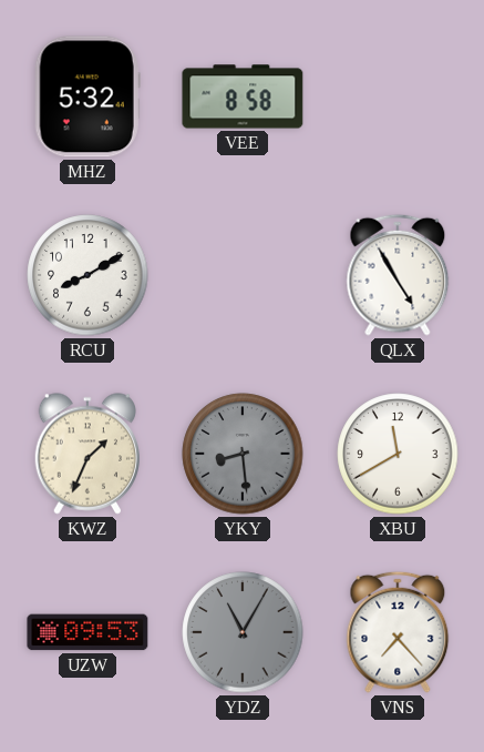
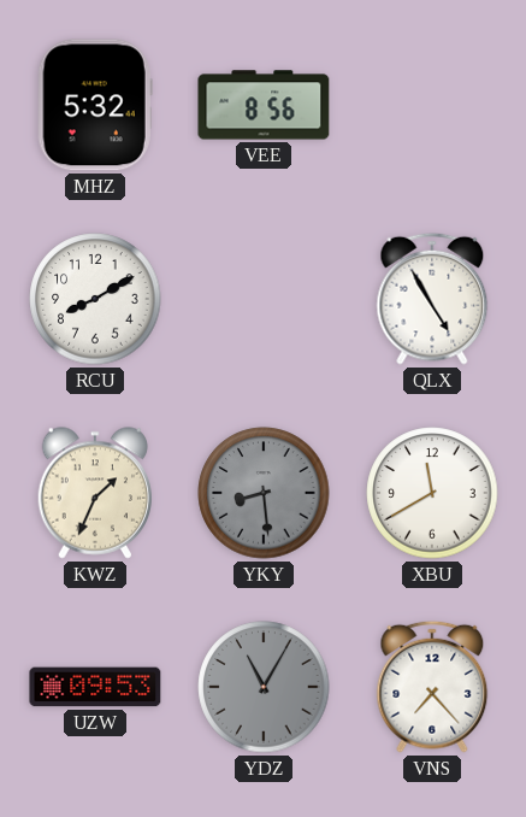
VEE: 8:58 -> 8:56 (264, 105)
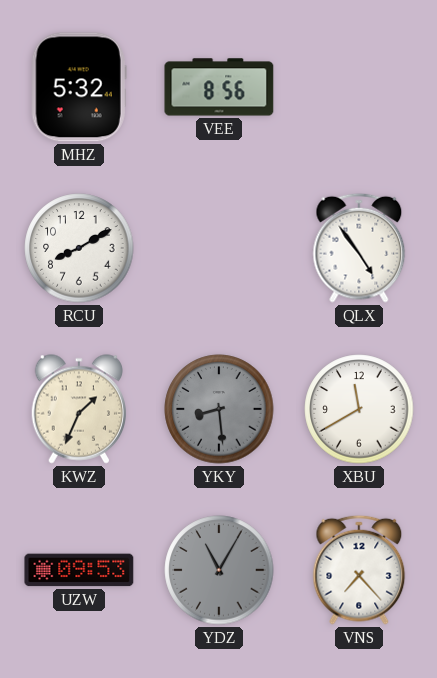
QLX: 4:55 -> 4:54 (359, 248)
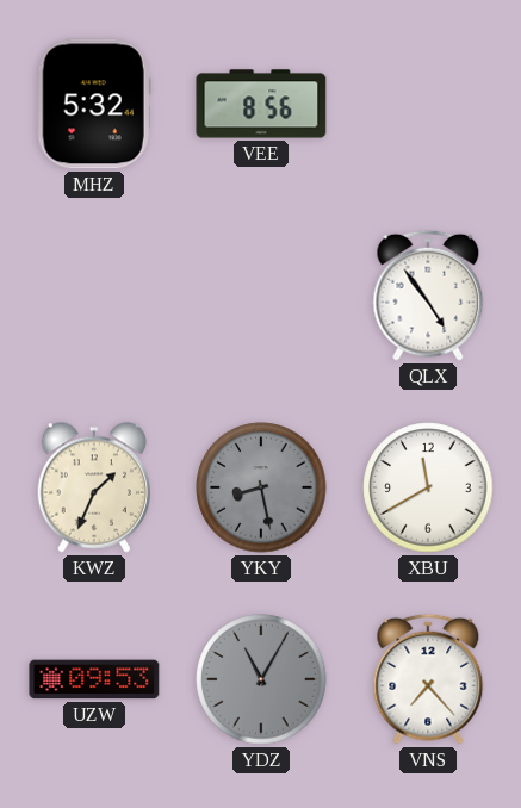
RCU: 8:10 -> none (79, 248)
YKY: 8:29 -> 8:28 (261, 487)
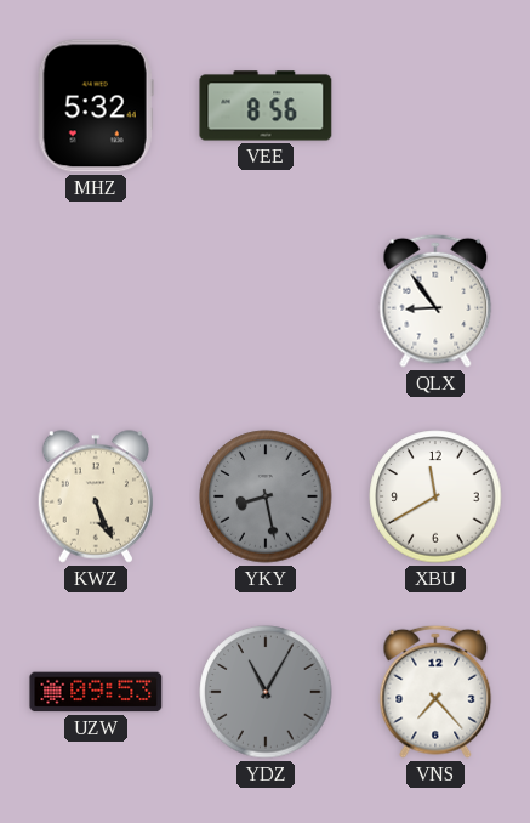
QLX: 4:54 -> 8:54 (435, 301)
KWZ: 1:34 -> 5:26 (96, 496)
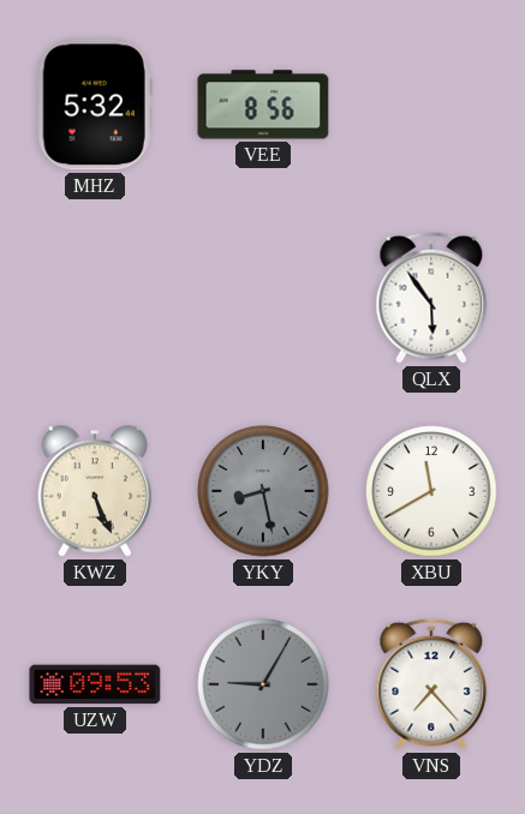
QLX: 8:54 -> 5:54 (431, 298)
YDZ: 11:05 -> 9:05 (263, 684)
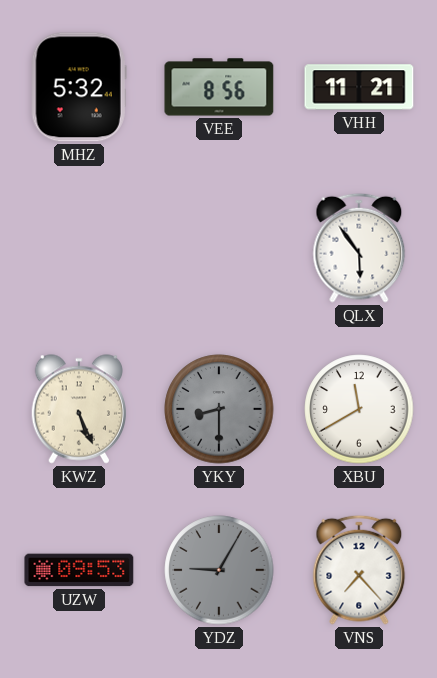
VHH: none -> 11:21 (359, 87)
YKY: 8:28 -> 8:30 (219, 409)
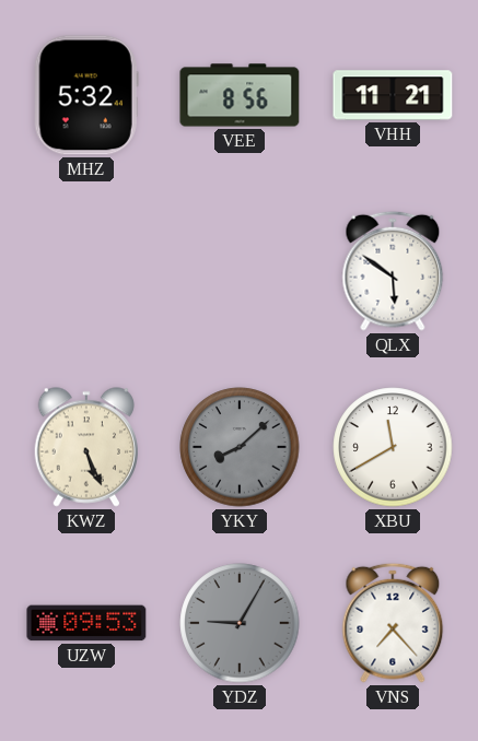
QLX: 5:54 -> 5:51 (393, 271)
YKY: 8:30 -> 8:08 (240, 447)
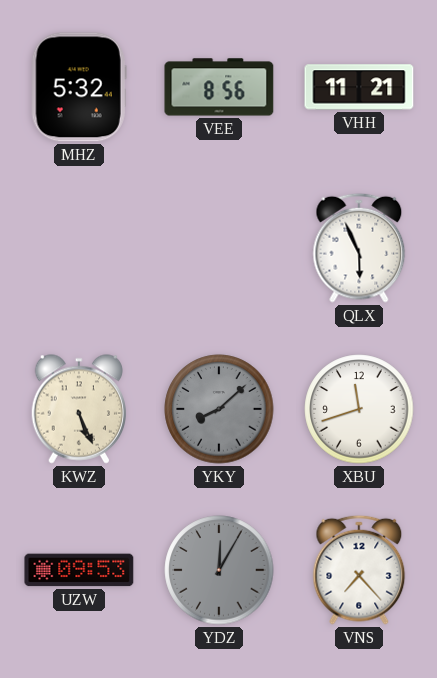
QLX: 5:51 -> 5:56 (359, 248)
XBU: 11:40 -> 11:42 (359, 409)
YDZ: 9:05 -> 12:05 (219, 570)
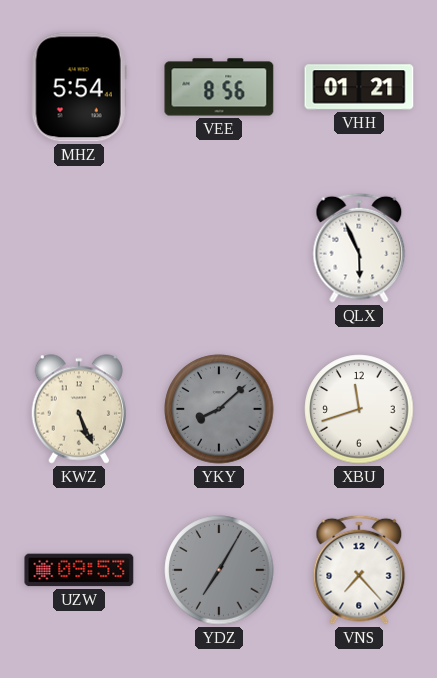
MHZ: 5:32 -> 5:54 (79, 87)
VHH: 11:21 -> 01:21 (359, 87)
YDZ: 12:05 -> 7:05 (219, 570)
